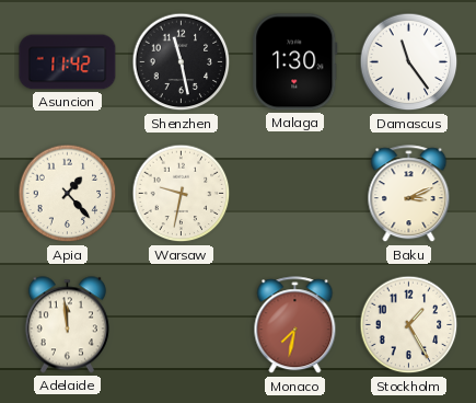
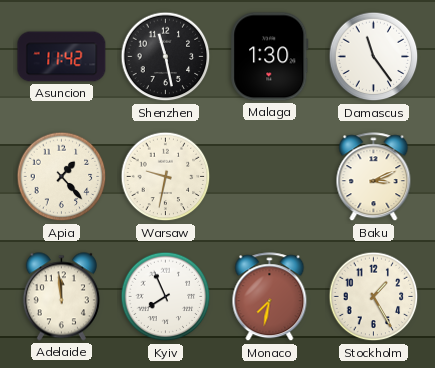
Kyiv: none -> 7:56 (166, 297)
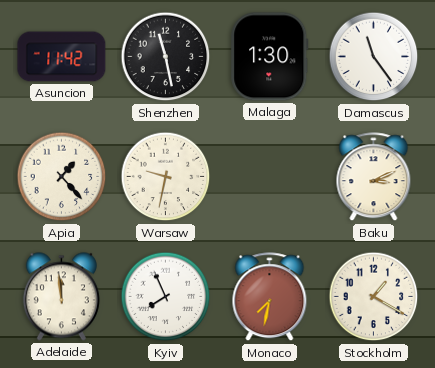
Stockholm: 1:25 -> 1:20 (374, 297)
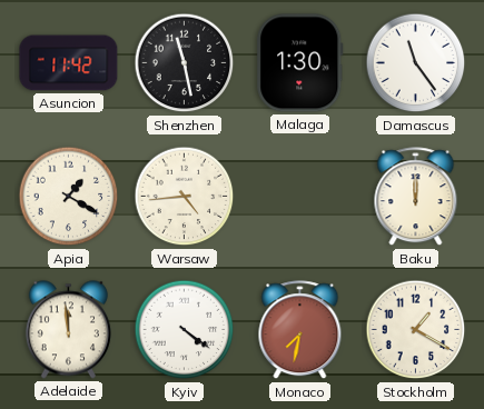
Apia: 1:23 -> 1:20 (69, 197)
Warsaw: 9:32 -> 4:44 (185, 197)
Baku: 3:11 -> 12:00 (416, 197)
Kyiv: 7:56 -> 4:21 (185, 330)
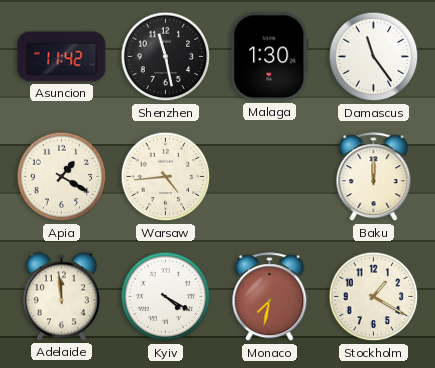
Kyiv: 4:21 -> 4:20 (166, 297)
